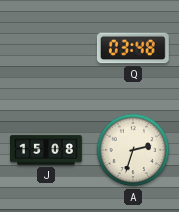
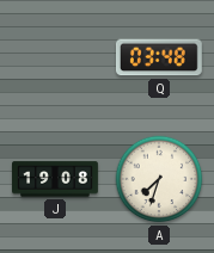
J: 15:08 -> 19:08 (56, 179)
A: 2:33 -> 7:33 (159, 179)
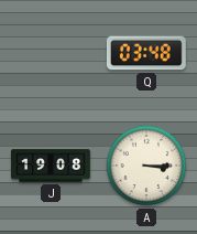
A: 7:33 -> 3:15 (146, 166)
